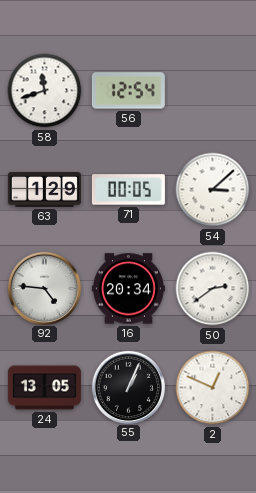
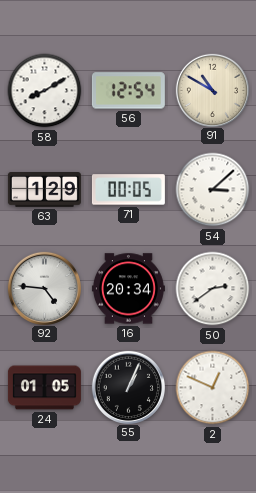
58: 11:42 -> 8:10 (45, 91)
91: none -> 10:50 (212, 90)
24: 13:05 -> 01:05 (44, 388)
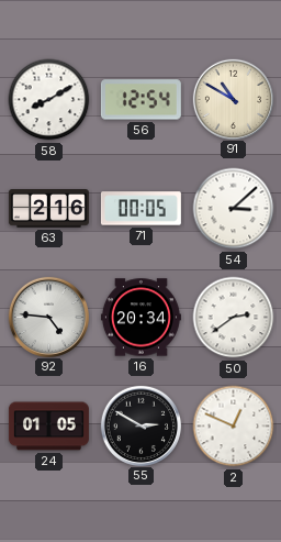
63: 1:29 -> 2:16 (48, 209)
55: 1:04 -> 2:50 (140, 425)
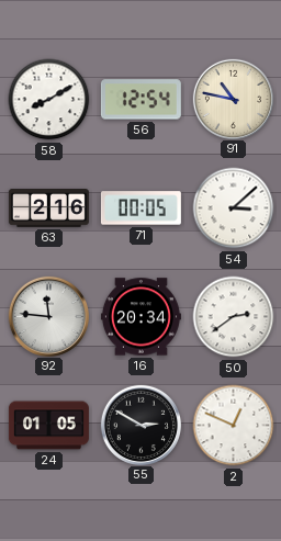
91: 10:50 -> 10:47 (233, 99)
92: 4:46 -> 11:46 (48, 316)
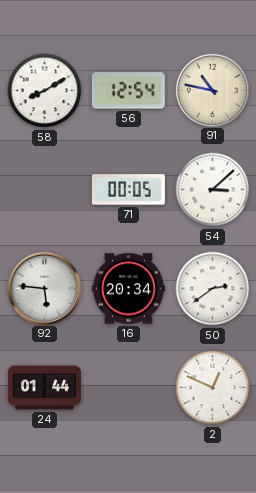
63: 2:16 -> none (48, 208)
92: 11:46 -> 5:46 (44, 288)
24: 01:05 -> 01:44 (44, 388)
55: 2:50 -> none (140, 425)
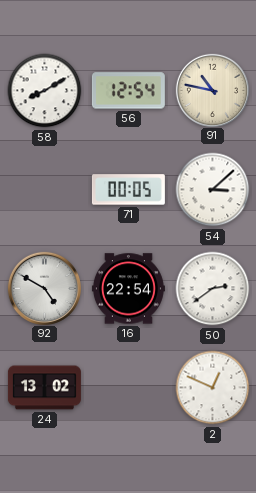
92: 5:46 -> 4:50 (44, 288)
16: 20:34 -> 22:54 (128, 289)
24: 01:44 -> 13:02 (44, 388)
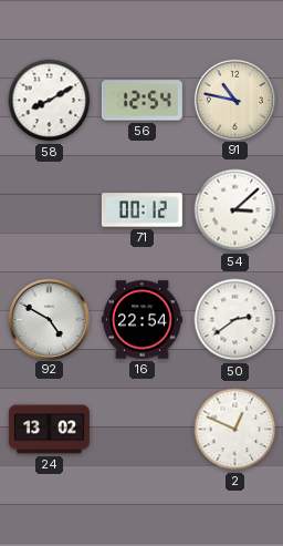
71: 00:05 -> 00:12 (141, 210)
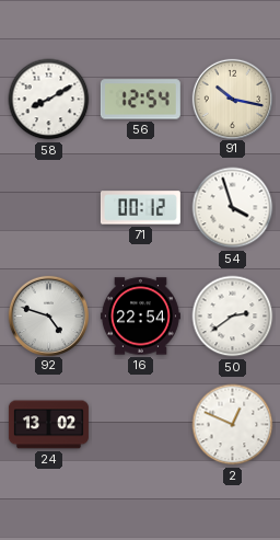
91: 10:47 -> 10:17 (232, 99)
54: 3:08 -> 3:57 (233, 208)
92: 4:50 -> 4:48 (48, 315)
